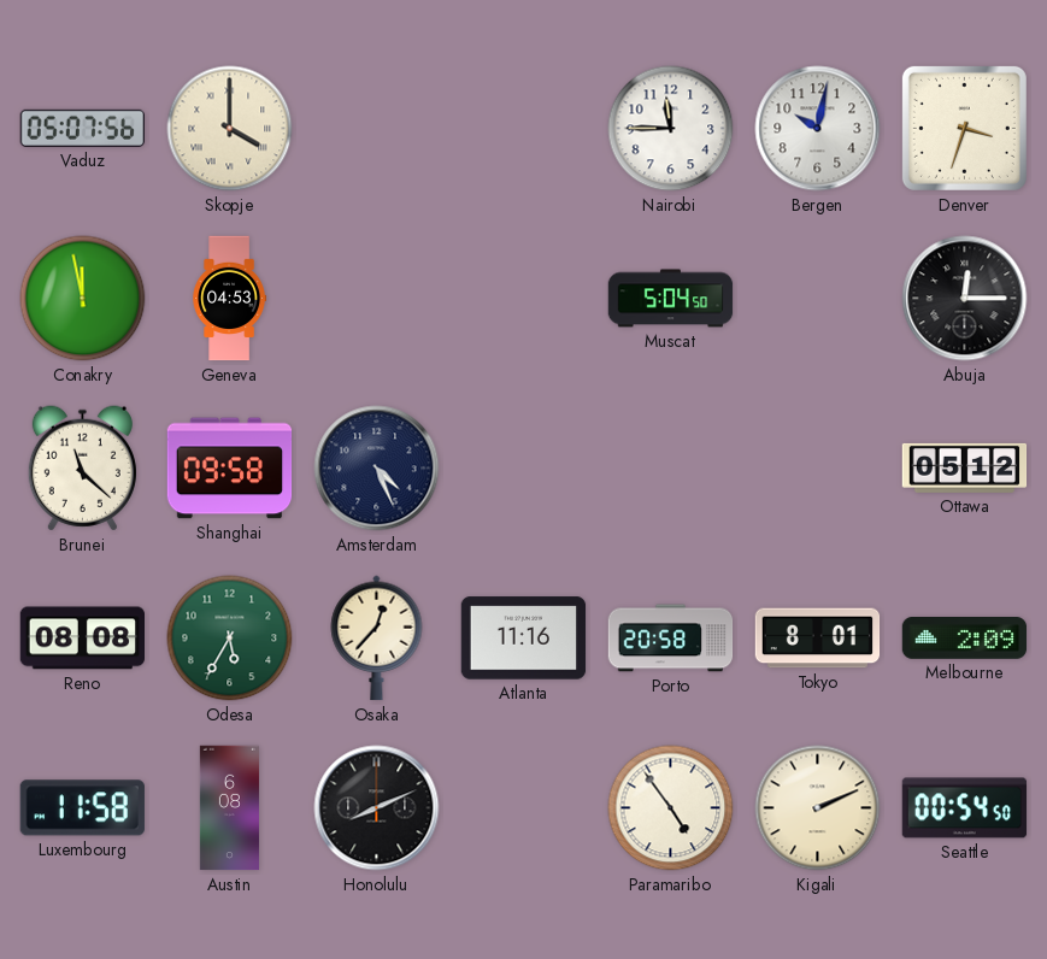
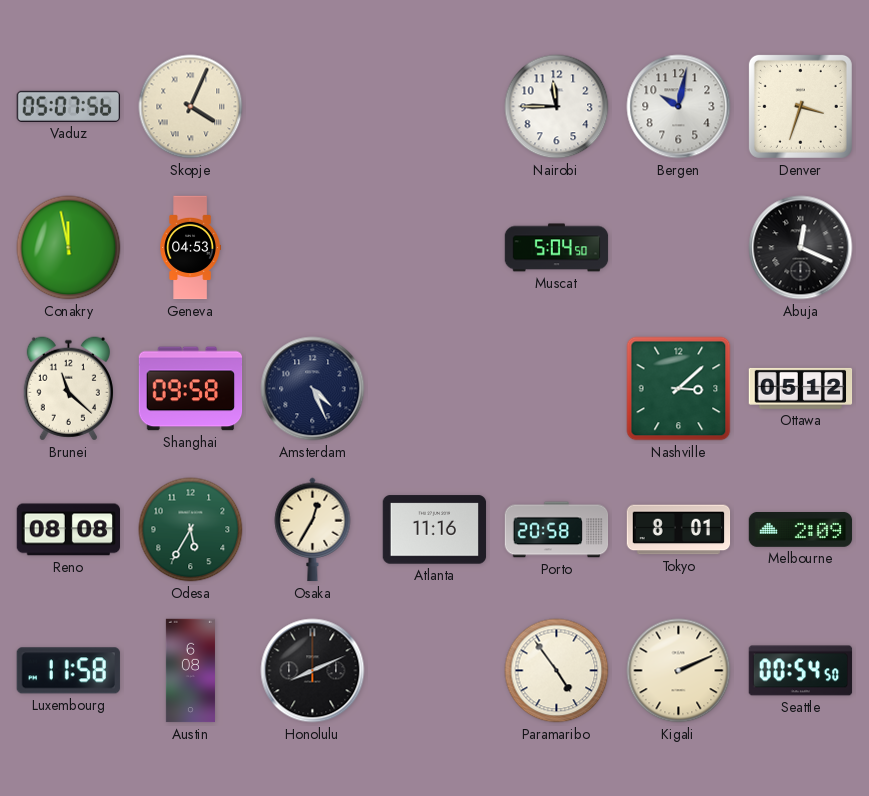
Skopje: 4:00 -> 4:04 (191, 107)
Abuja: 12:15 -> 12:19 (801, 248)
Nashville: none -> 3:08 (679, 389)
Osaka: 12:37 -> 12:35 (313, 530)
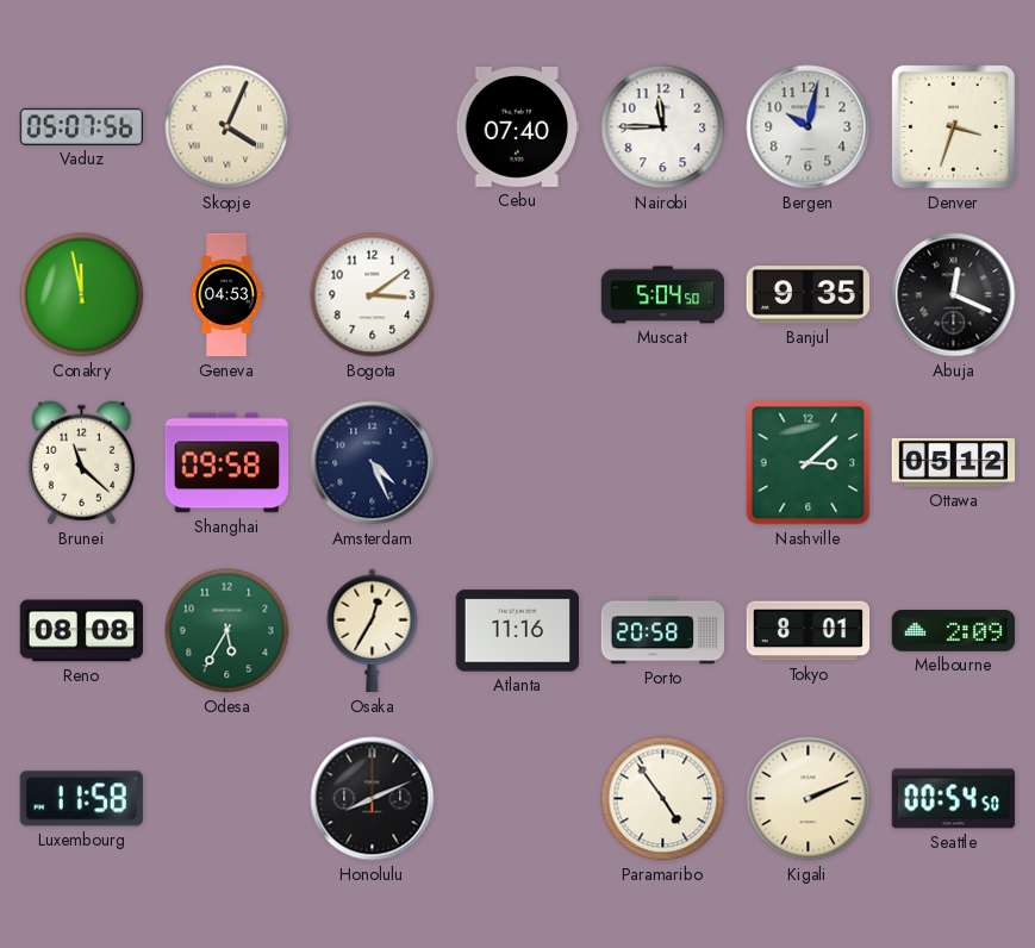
Cebu: none -> 07:40 (518, 127)
Bogota: none -> 3:09 (373, 295)
Banjul: none -> 9:35 (809, 295)
Austin: 6:08 -> none (190, 671)
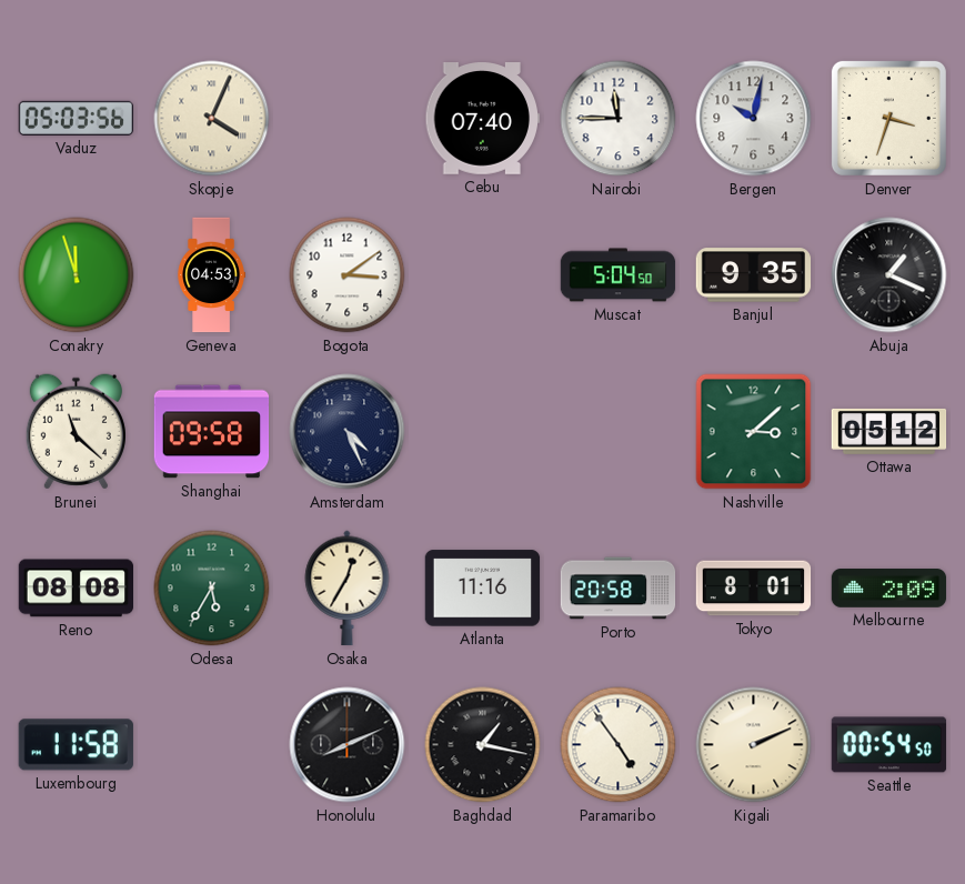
Vaduz: 05:07 -> 05:03 (76, 118)
Conakry: 11:58 -> 11:57 (77, 275)
Abuja: 12:19 -> 1:19 (889, 275)
Baghdad: none -> 1:17 (483, 745)
